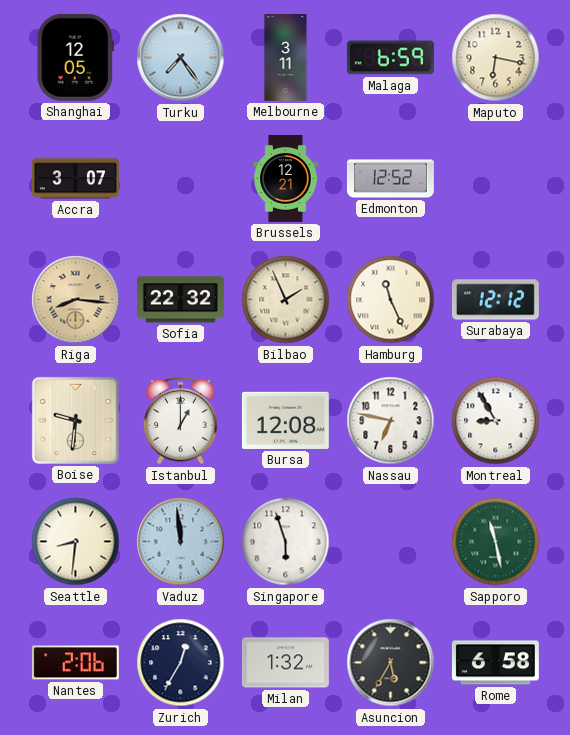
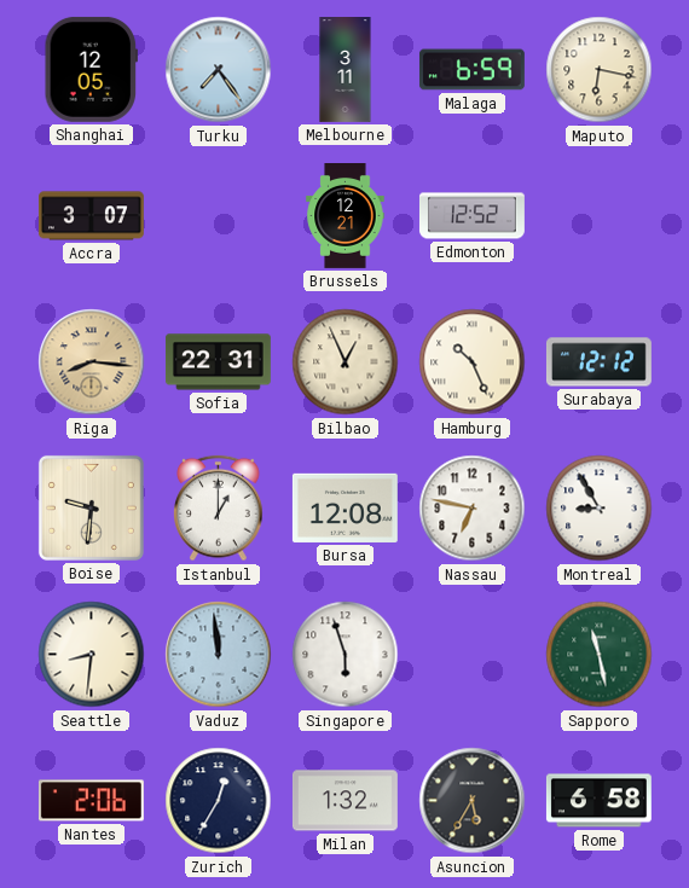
Sofia: 22:32 -> 22:31 (218, 362)
Bilbao: 1:56 -> 12:56 (346, 362)
Hamburg: 11:26 -> 10:26 (473, 362)
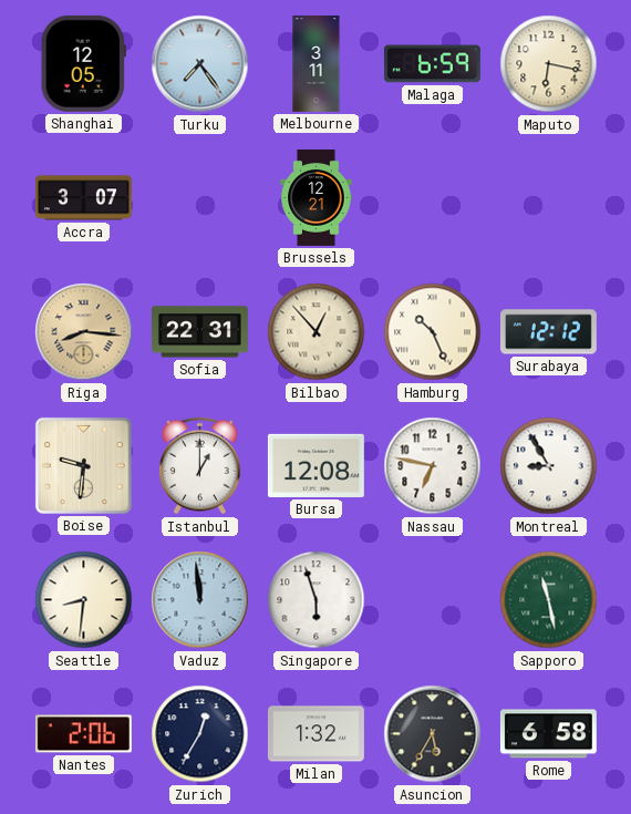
Edmonton: 12:52 -> none (471, 216)
Bilbao: 12:56 -> 12:53 (317, 332)
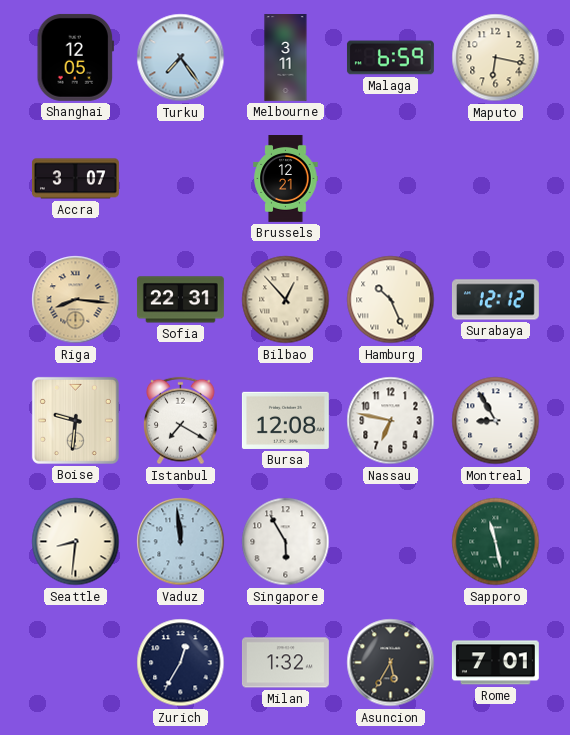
Istanbul: 1:00 -> 7:20 (181, 421)
Singapore: 5:57 -> 5:55 (286, 542)
Nantes: 2:06 -> none (83, 734)
Rome: 6:58 -> 7:01 (495, 663)
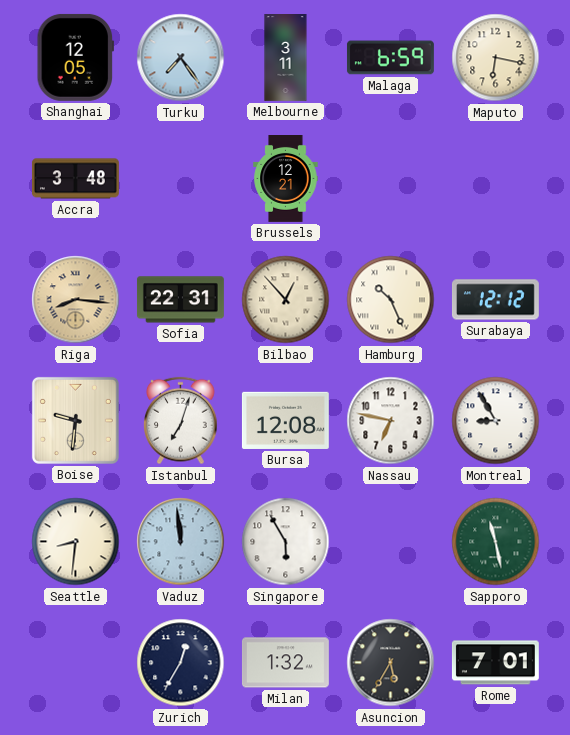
Accra: 3:07 -> 3:48 (75, 179)
Istanbul: 7:20 -> 7:03 (181, 421)
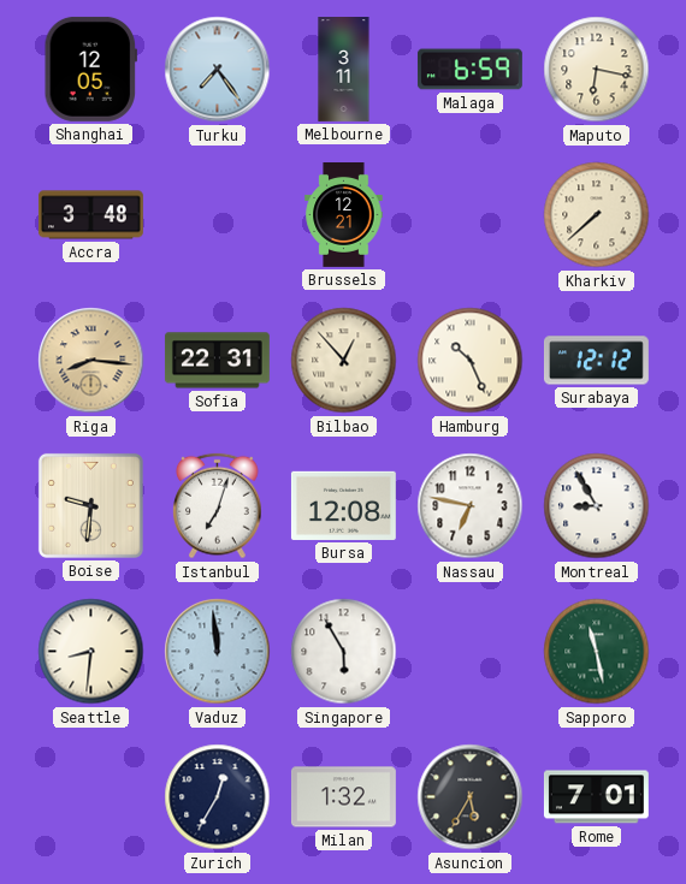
Kharkiv: none -> 7:38 (597, 215)
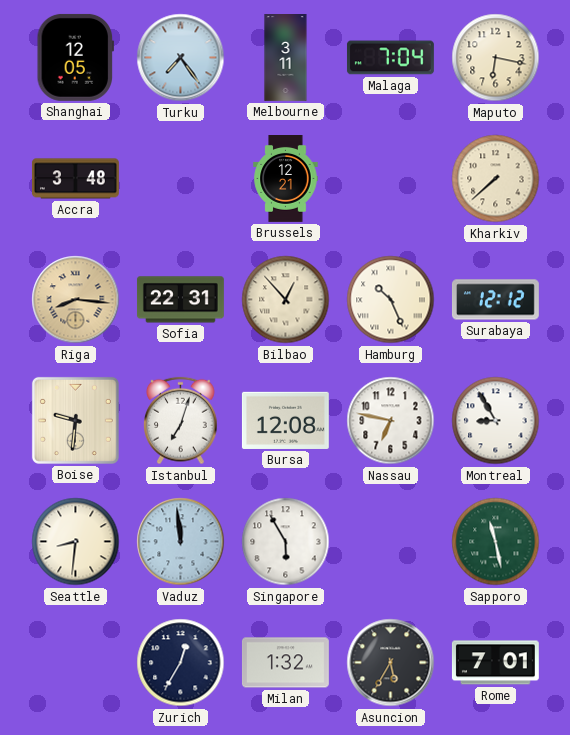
Malaga: 6:59 -> 7:04 (390, 58)
